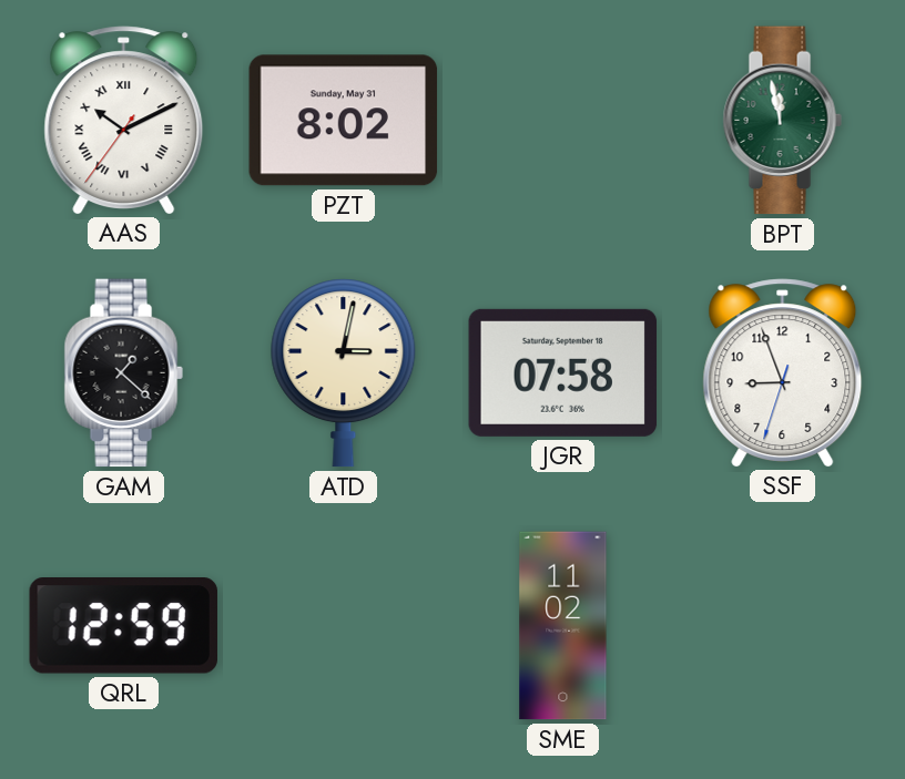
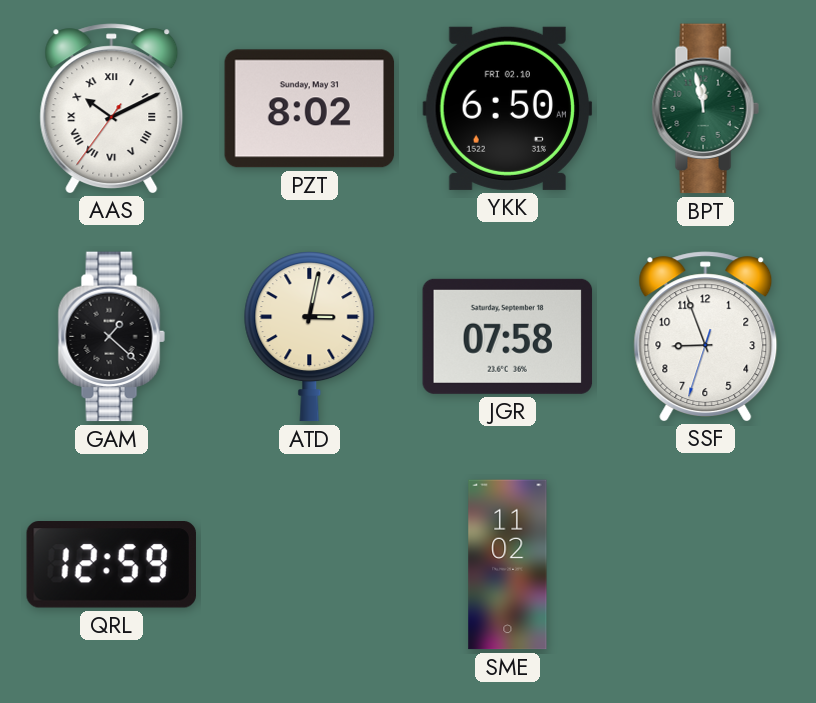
YKK: none -> 6:50 (508, 108)
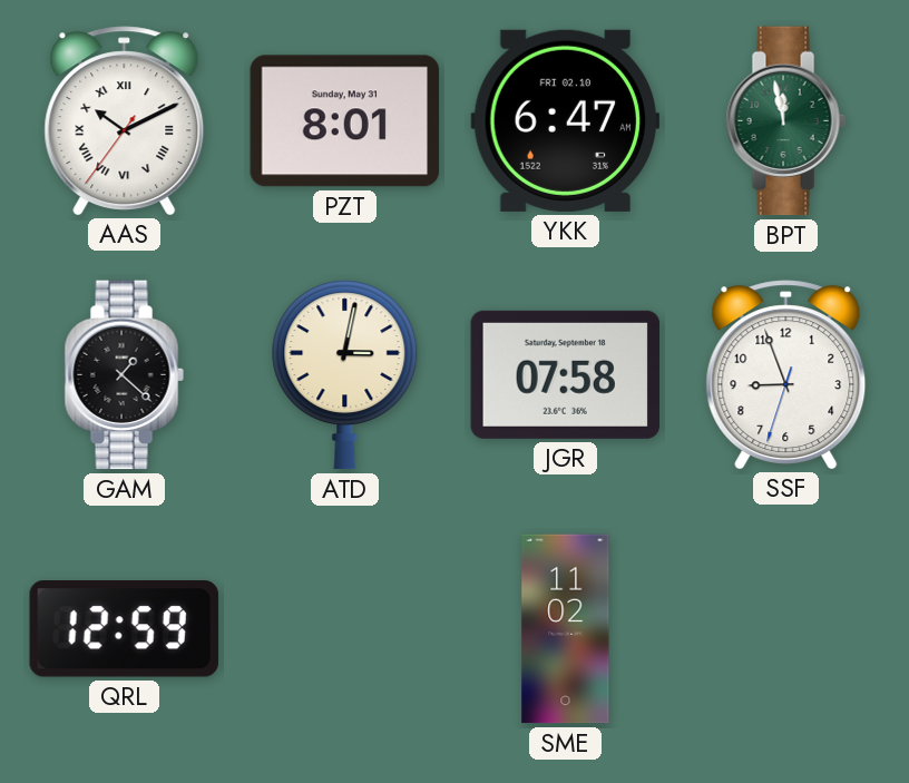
PZT: 8:02 -> 8:01 (345, 121)
YKK: 6:50 -> 6:47 (566, 120)
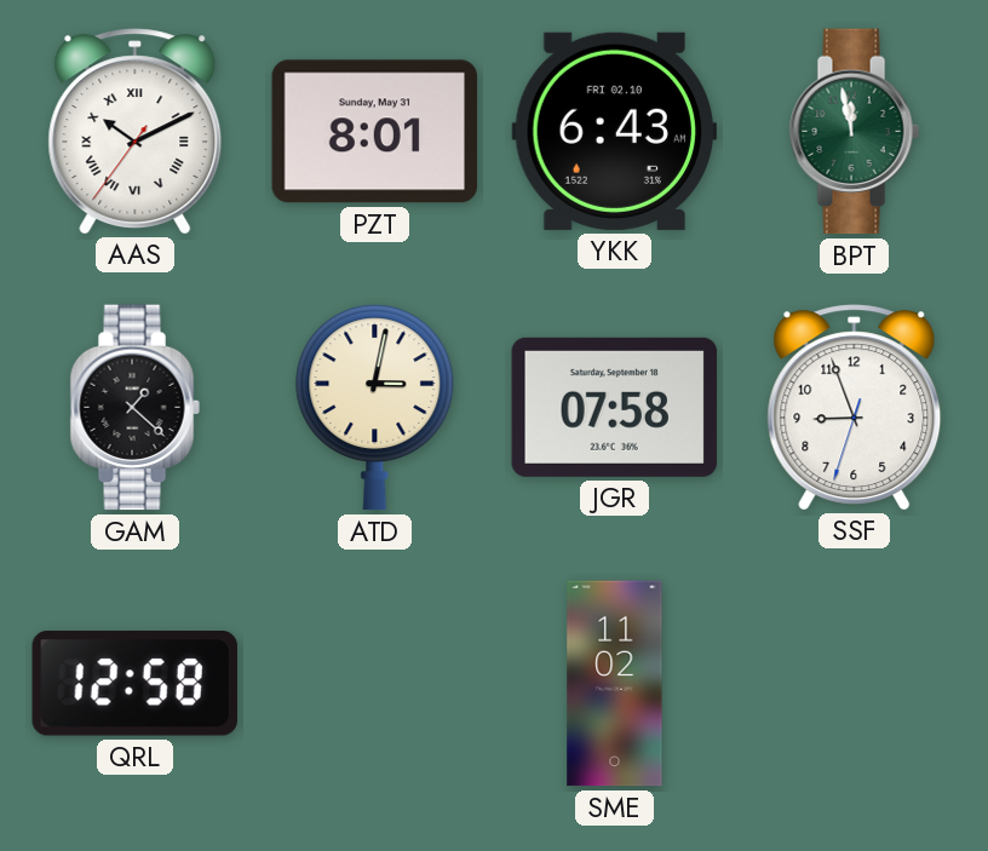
YKK: 6:47 -> 6:43 (615, 131)
QRL: 12:59 -> 12:58 (134, 684)
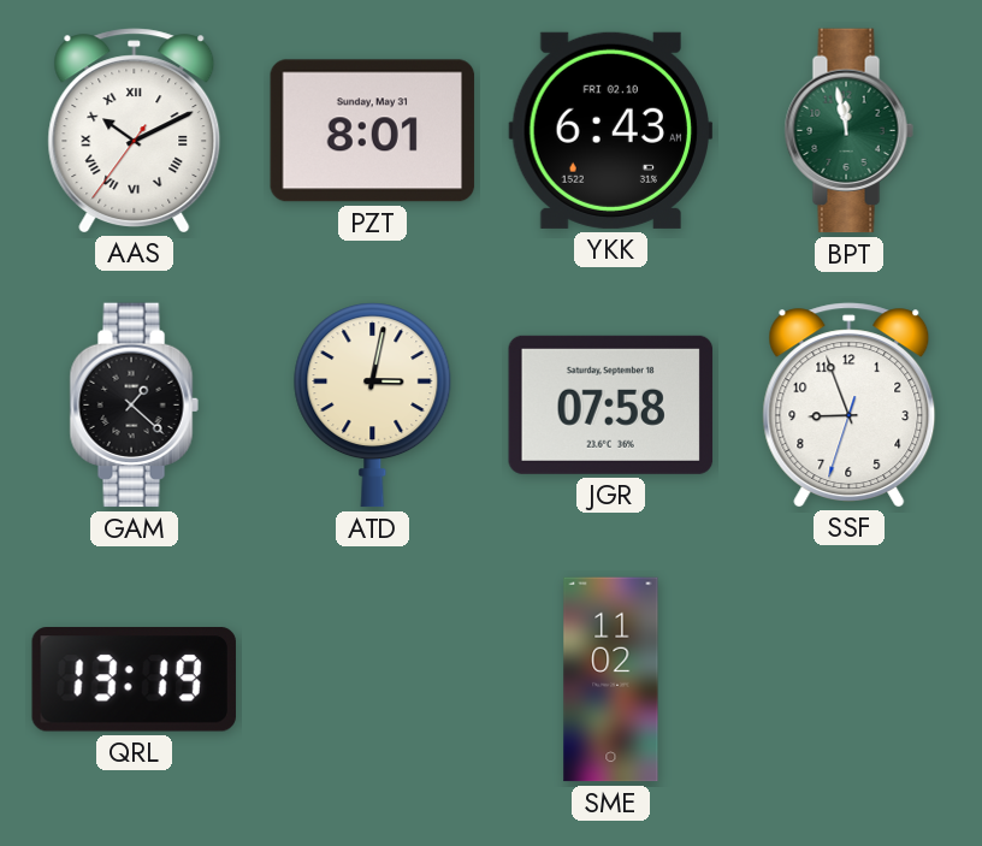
QRL: 12:58 -> 13:19 (134, 680)
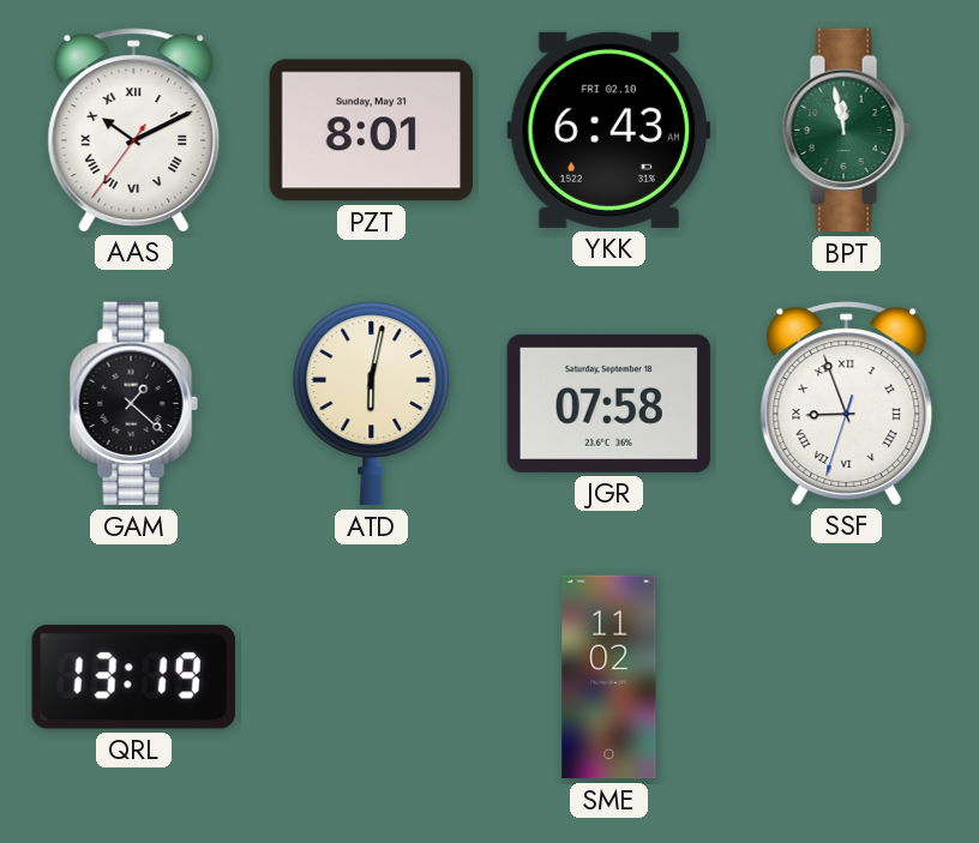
ATD: 3:02 -> 6:02 (372, 404)
SSF numerals: Arabic -> Roman (847, 403)
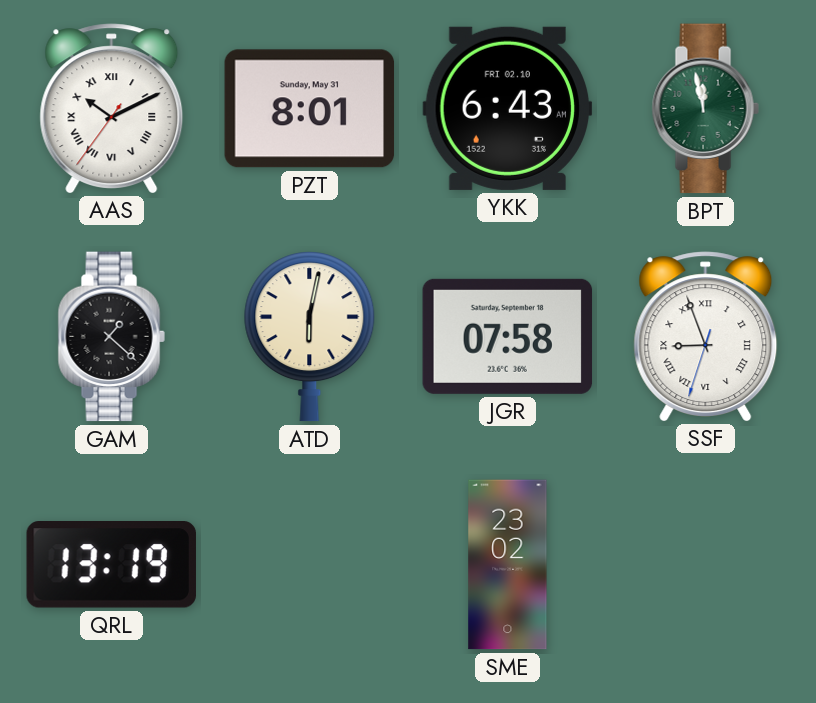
SME: 11:02 -> 23:02 (508, 565)
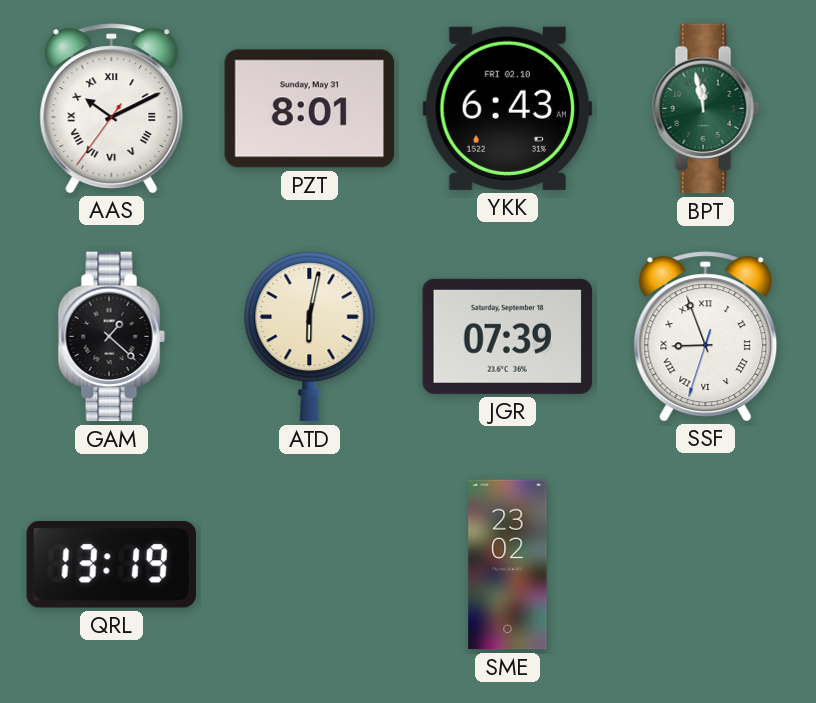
JGR: 07:58 -> 07:39 (508, 336)
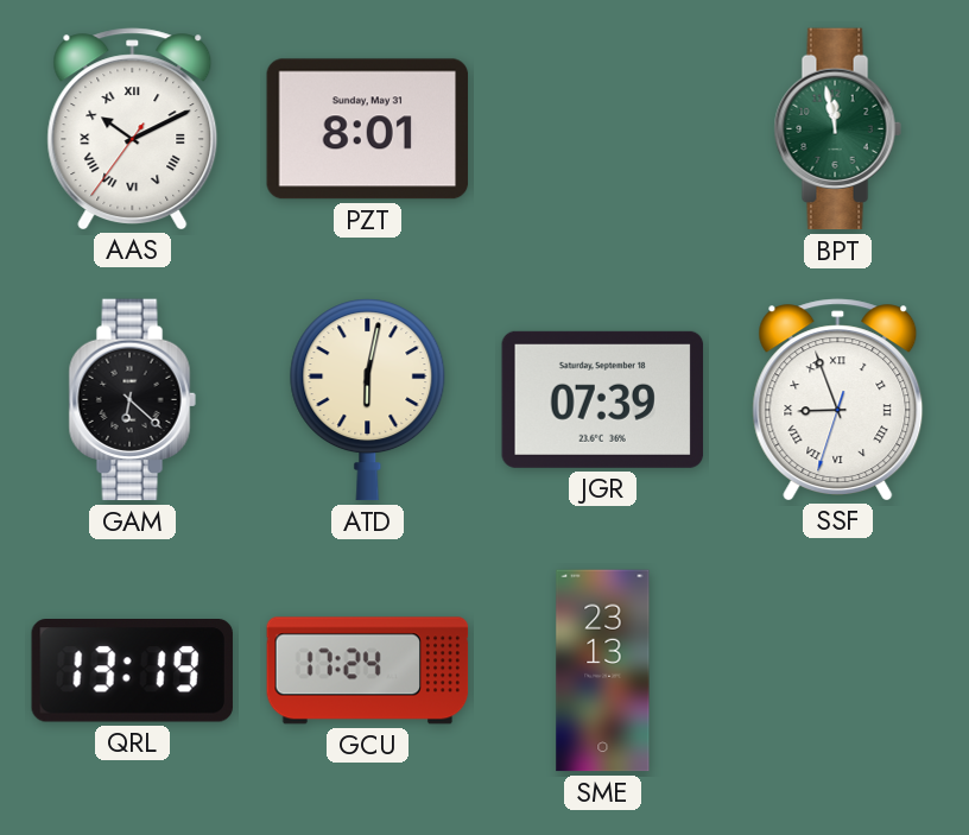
YKK: 6:43 -> none (508, 108)
GAM: 1:22 -> 6:22 (132, 400)
GCU: none -> 17:24 (368, 671)
SME: 23:02 -> 23:13 (603, 671)
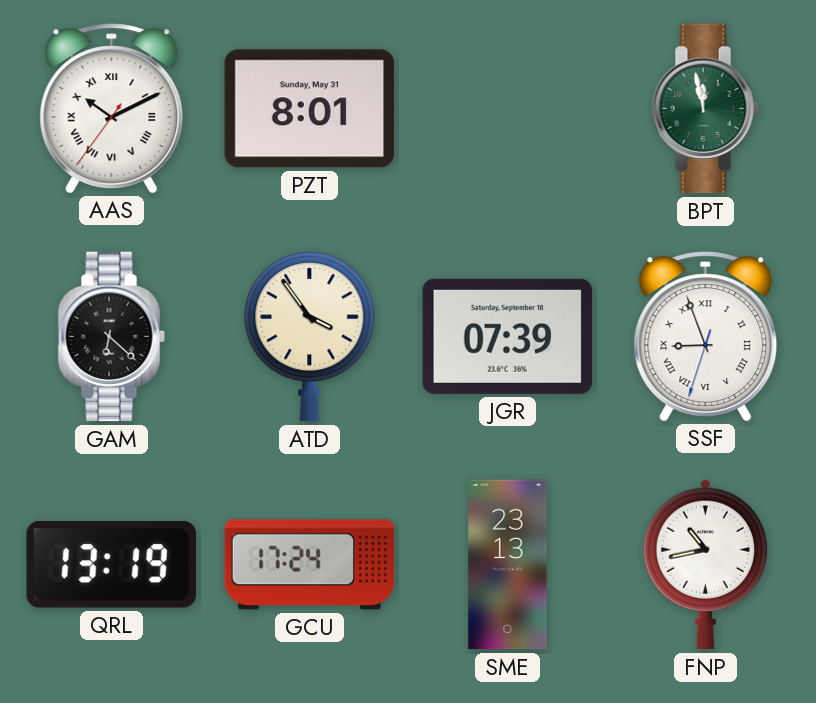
ATD: 6:02 -> 3:54 (310, 337)
FNP: none -> 10:43 (705, 565)
